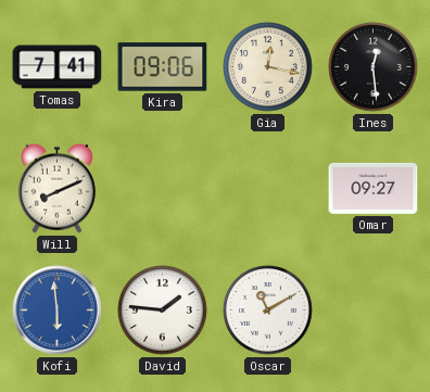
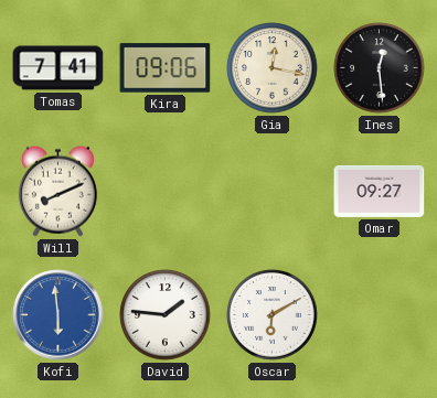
Oscar: 11:10 -> 6:10 (273, 315)
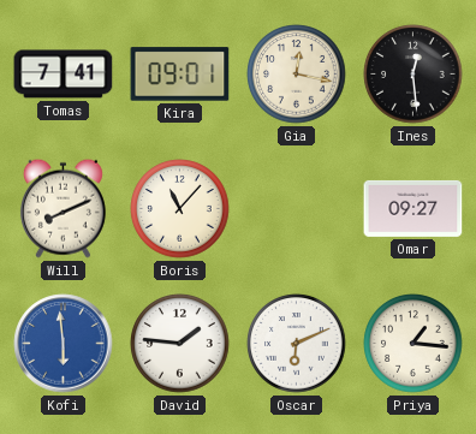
Kira: 09:06 -> 09:01 (180, 75)
Boris: none -> 11:07 (180, 209)
Oscar: 6:10 -> 6:11 (297, 344)
Priya: none -> 1:16 (413, 344)
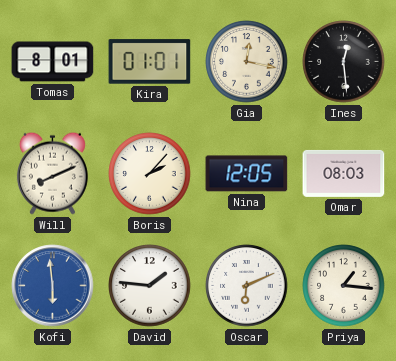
Tomas: 7:41 -> 8:01 (53, 62)
Kira: 09:01 -> 01:01 (150, 62)
Boris: 11:07 -> 2:07 (150, 174)
Nina: none -> 12:05 (247, 174)
Omar: 09:27 -> 08:03 (344, 173)
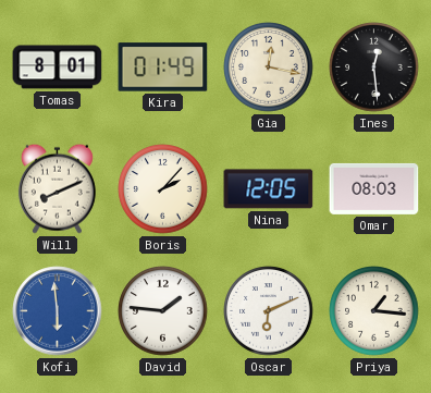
Kira: 01:01 -> 01:49 (163, 67)
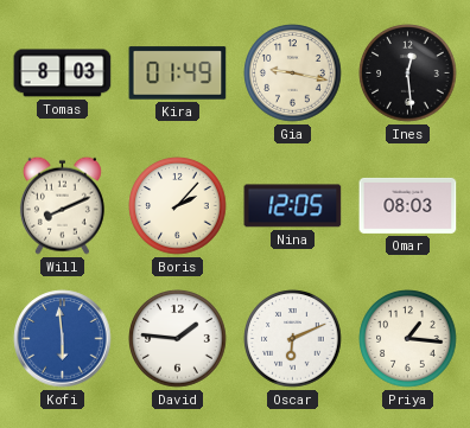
Tomas: 8:01 -> 8:03 (63, 74)
Gia: 12:17 -> 9:17 (293, 74)
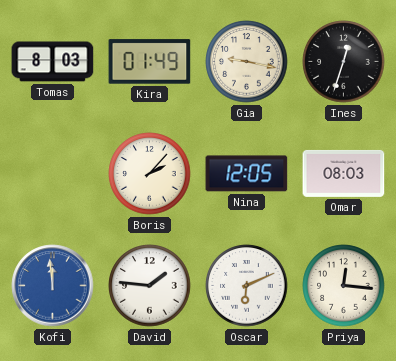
Ines: 12:29 -> 12:33 (344, 62)
Will: 8:11 -> none (62, 205)
Kofi: 5:59 -> 11:59 (53, 286)
Priya: 1:16 -> 12:16 (344, 286)
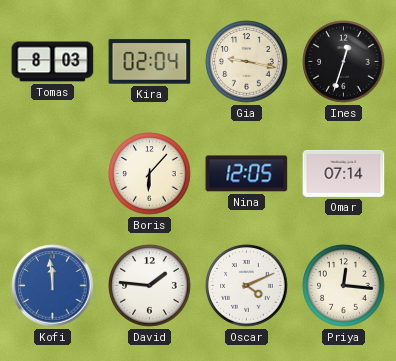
Kira: 01:49 -> 02:04 (150, 62)
Boris: 2:07 -> 6:07 (150, 174)
Omar: 08:03 -> 07:14 (344, 173)
Oscar: 6:11 -> 4:11 (247, 286)
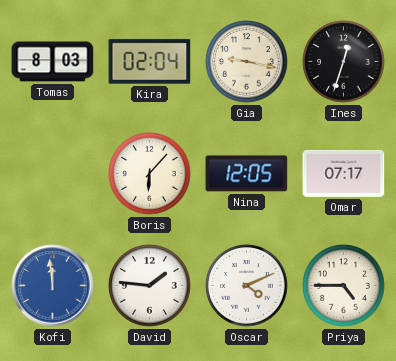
Omar: 07:14 -> 07:17 (344, 173)
Priya: 12:16 -> 4:45 (344, 286)
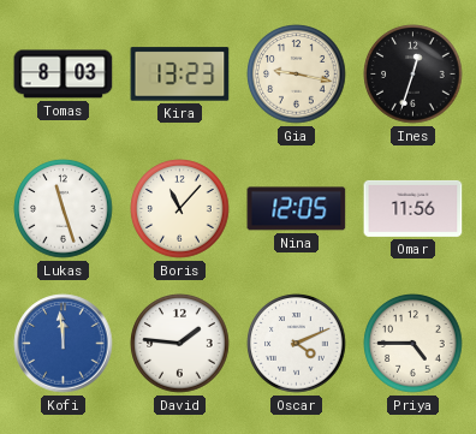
Kira: 02:04 -> 13:23 (180, 75)
Lukas: none -> 11:27 (64, 209)
Boris: 6:07 -> 11:07 (180, 209)
Omar: 07:17 -> 11:56 (413, 208)
